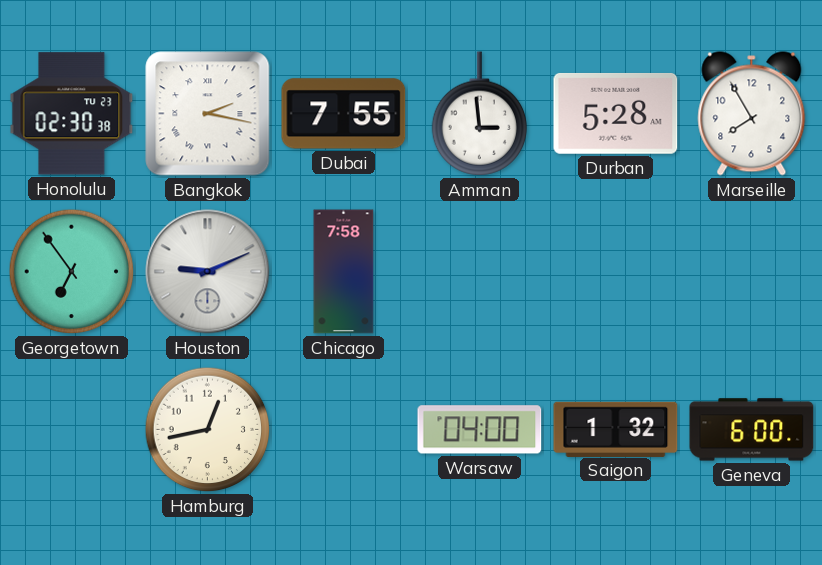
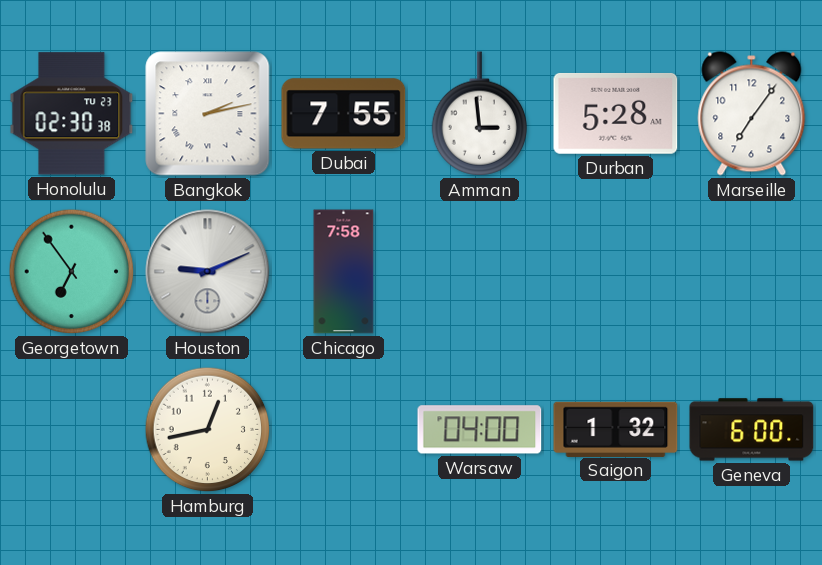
Bangkok: 2:17 -> 2:13 (208, 114)
Marseille: 7:55 -> 7:06 (752, 114)
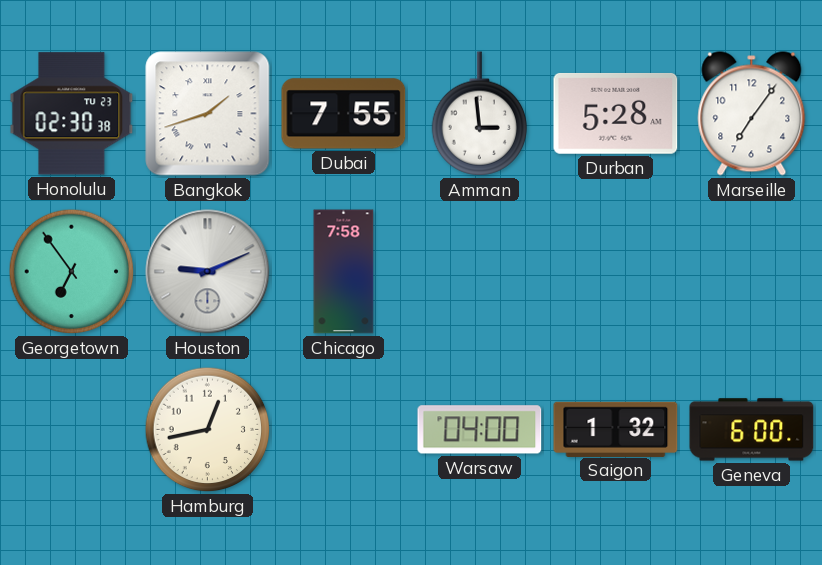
Bangkok: 2:13 -> 1:42 (208, 114)
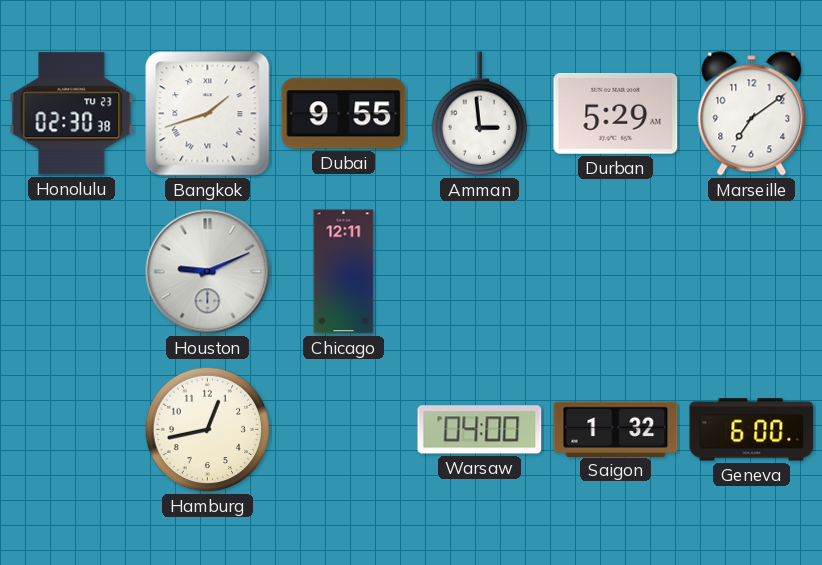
Dubai: 7:55 -> 9:55 (344, 114)
Durban: 5:28 -> 5:29 (616, 113)
Marseille: 7:06 -> 7:09 (752, 114)
Georgetown: 6:54 -> none (72, 272)
Chicago: 7:58 -> 12:11 (344, 272)
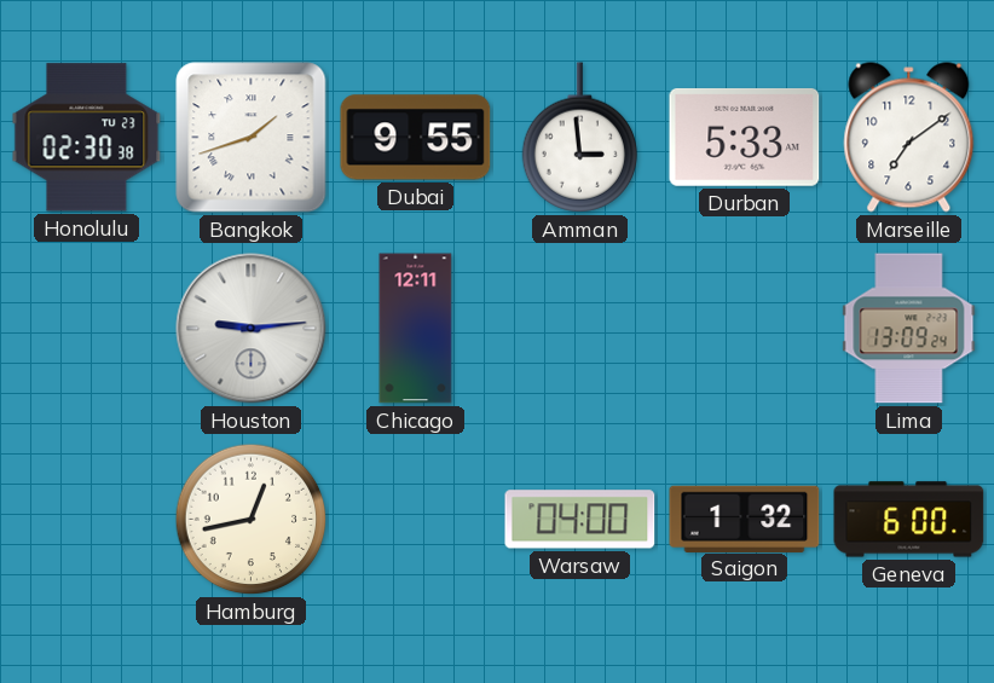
Durban: 5:29 -> 5:33 (745, 137)
Houston: 9:11 -> 9:14 (252, 329)
Lima: none -> 13:09 (909, 329)
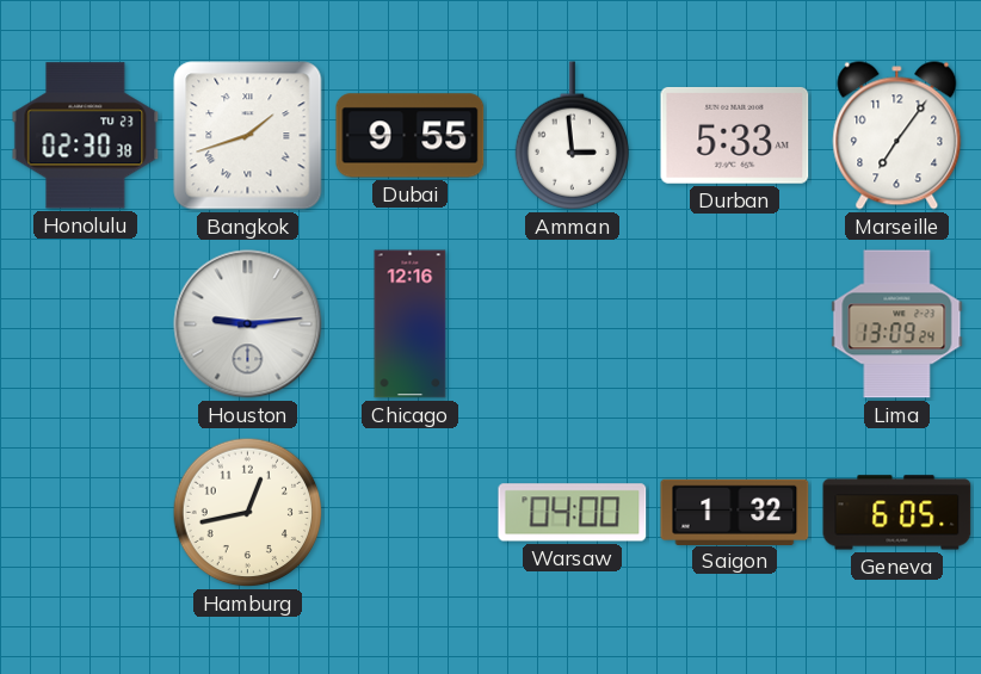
Marseille: 7:09 -> 7:06 (897, 136)
Chicago: 12:11 -> 12:16 (411, 324)
Geneva: 6:00 -> 6:05 (897, 513)
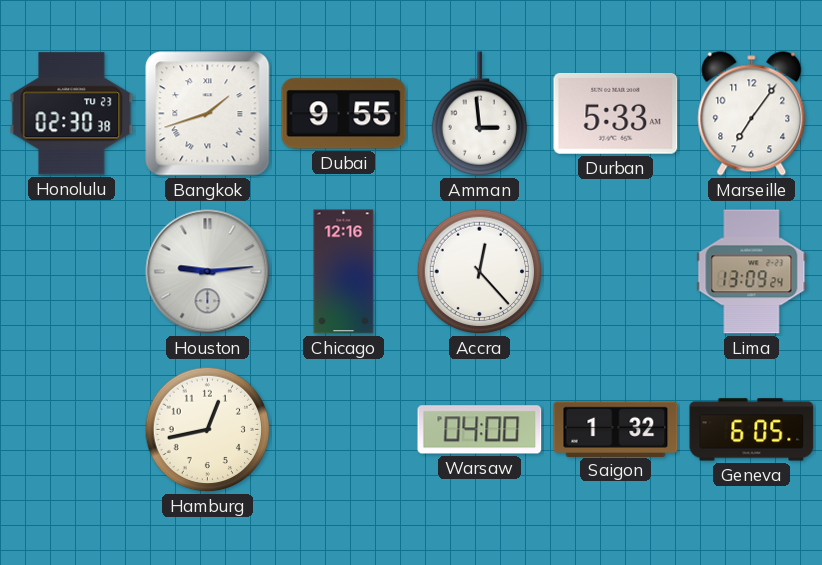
Accra: none -> 12:23 (480, 272)
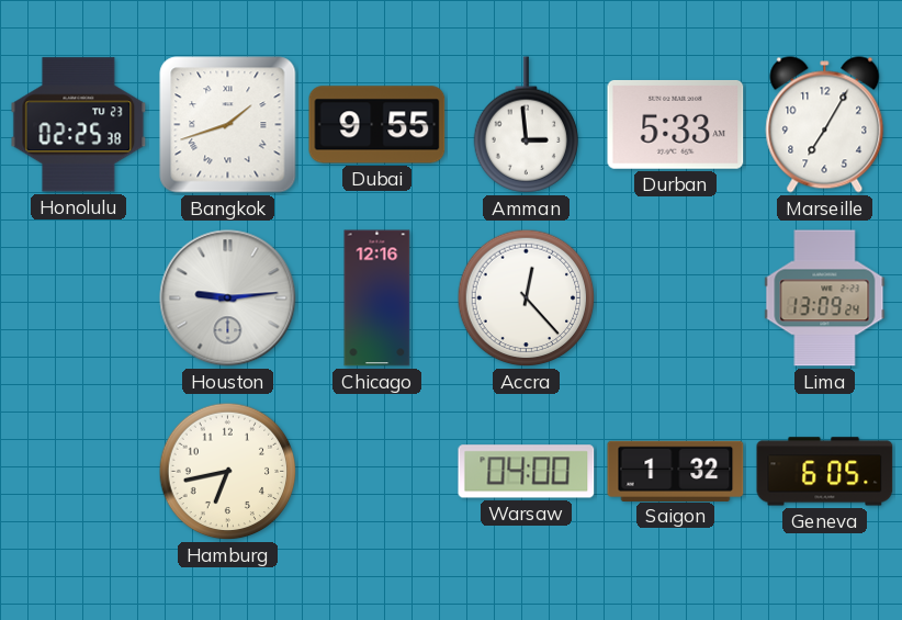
Honolulu: 02:30 -> 02:25 (79, 125)
Marseille: 7:06 -> 7:05 (825, 125)
Hamburg: 12:43 -> 6:43 (228, 472)
